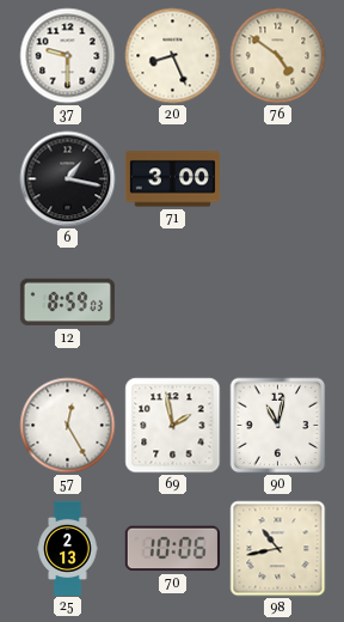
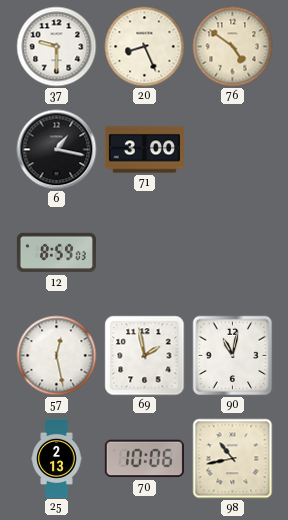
57: 12:25 -> 12:28 (57, 356)
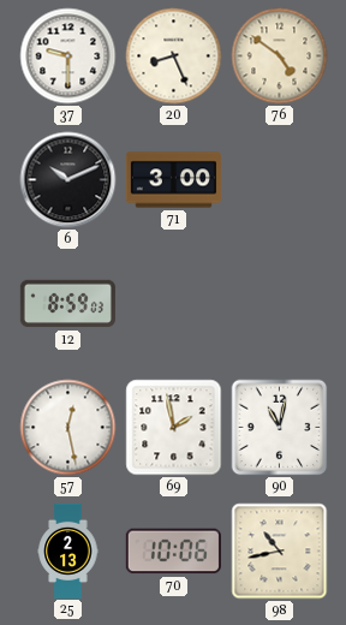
6: 1:17 -> 10:11 (68, 180)
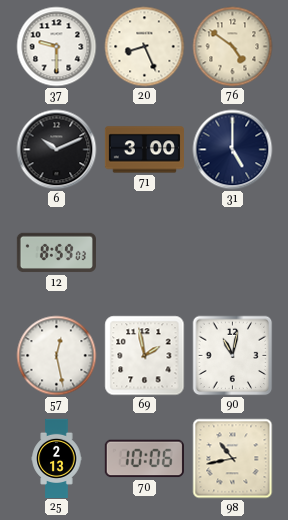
31: none -> 5:00 (233, 150)
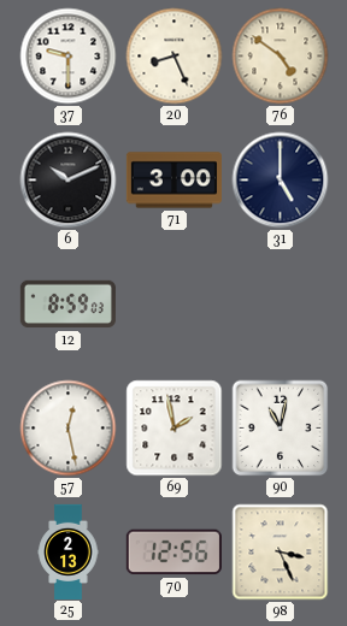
70: 10:06 -> 12:56 (173, 553)
98: 10:43 -> 3:26 (281, 553)
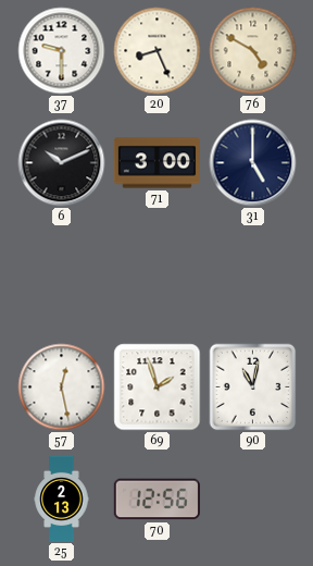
76: 4:51 -> 4:50 (253, 51)
12: 8:59 -> none (67, 305)
69: 1:58 -> 1:57 (158, 387)
98: 3:26 -> none (281, 553)
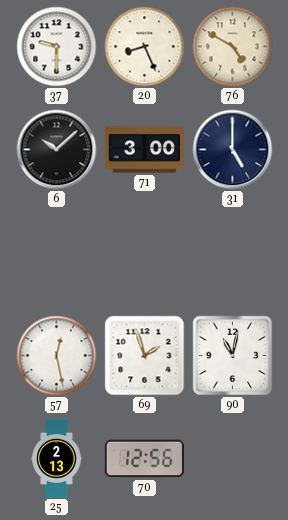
6: 10:11 -> 10:08 (57, 150)
